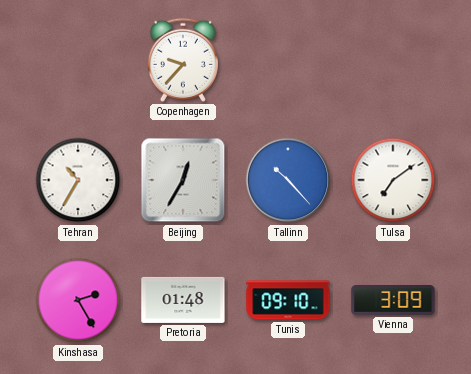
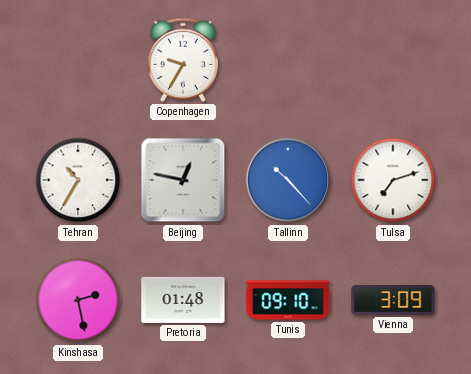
Copenhagen: 9:37 -> 9:35 (183, 60)
Beijing: 12:35 -> 12:47 (183, 180)
Tulsa: 7:09 -> 7:12 (393, 180)
Kinshasa: 2:25 -> 2:28 (78, 300)
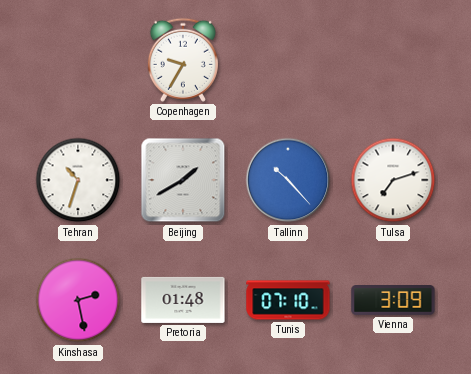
Tehran: 10:35 -> 10:33 (78, 180)
Beijing: 12:47 -> 1:40 (183, 180)
Tunis: 09:10 -> 07:10 (288, 300)
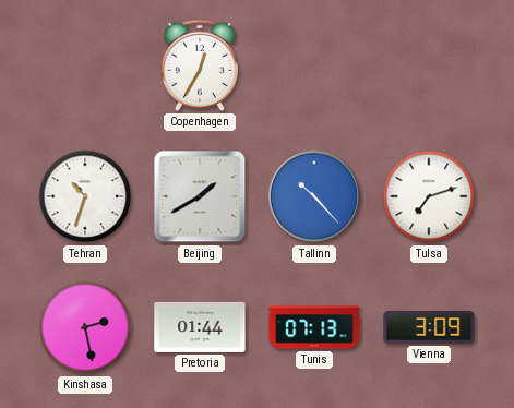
Copenhagen: 9:35 -> 12:35 (200, 65)
Pretoria: 01:48 -> 01:44 (200, 327)
Tunis: 07:10 -> 07:13 (314, 327)
